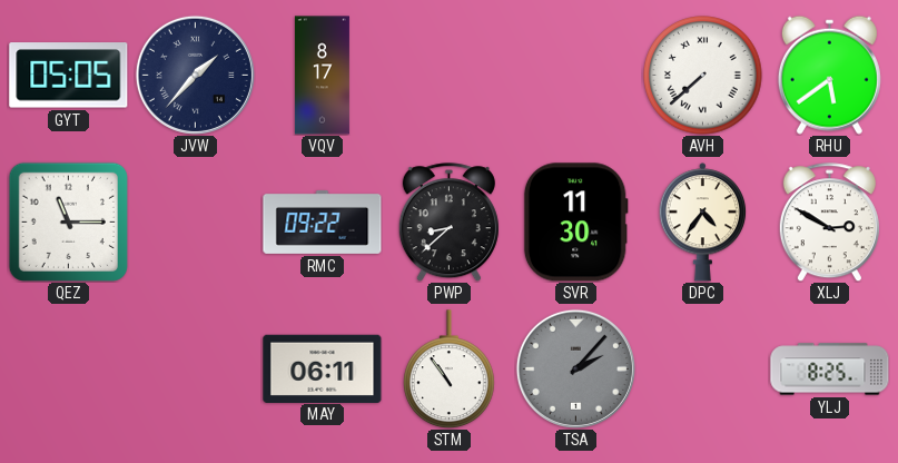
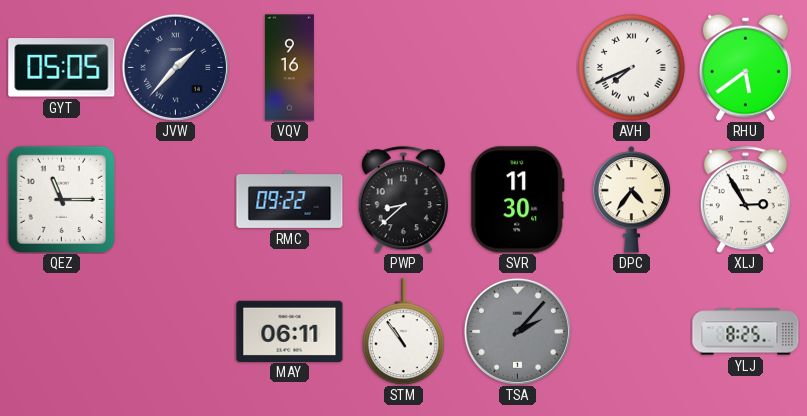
VQV: 8:17 -> 9:16 (289, 68)
AVH: 7:38 -> 7:41 (632, 68)
XLJ: 2:50 -> 2:55 (745, 200)
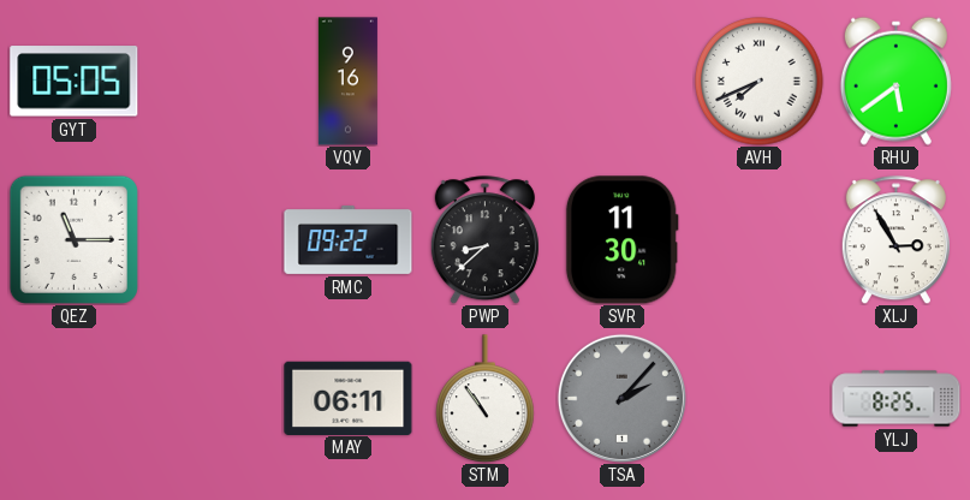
JVW: 1:37 -> none (175, 67)
DPC: 4:36 -> none (632, 200)
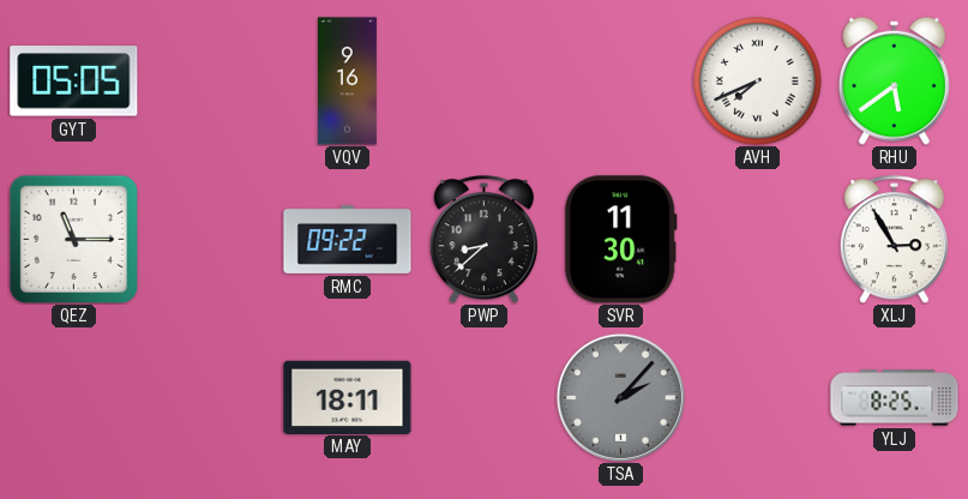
MAY: 06:11 -> 18:11 (348, 397)
STM: 10:54 -> none (486, 399)
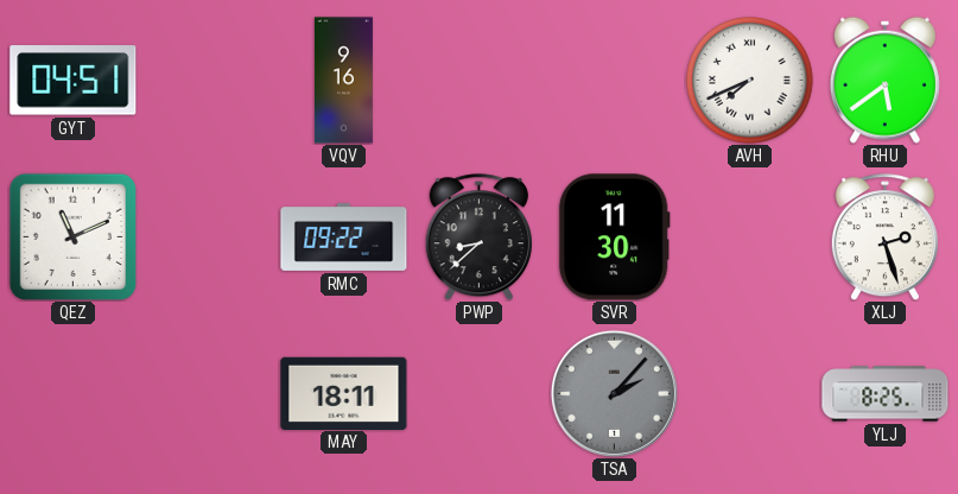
GYT: 05:05 -> 04:51 (74, 81)
QEZ: 11:15 -> 11:11 (72, 236)
XLJ: 2:55 -> 2:27 (884, 237)
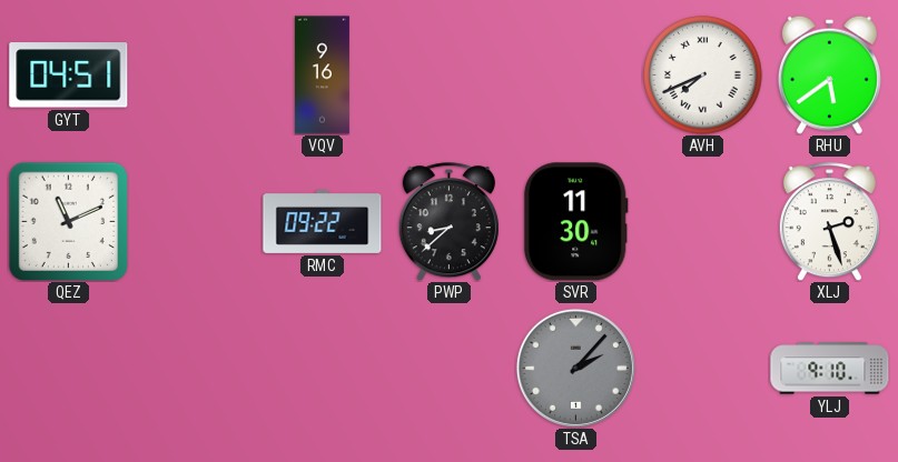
MAY: 18:11 -> none (344, 393)
YLJ: 8:25 -> 9:10 (830, 369)
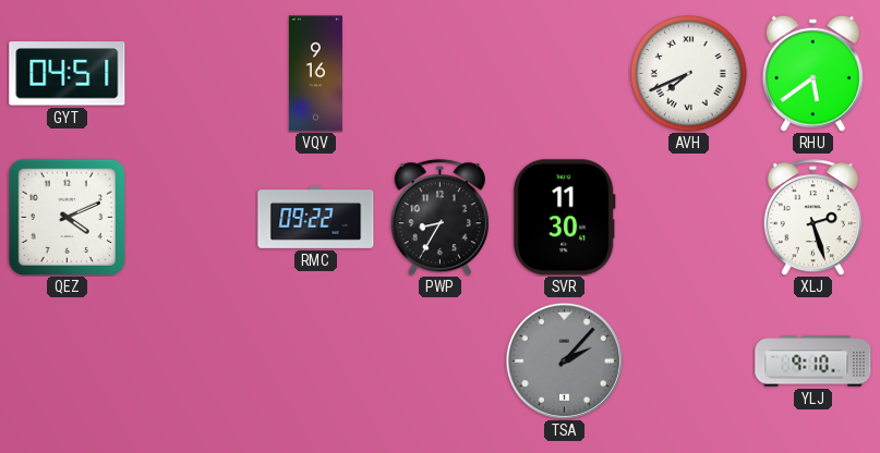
QEZ: 11:11 -> 4:11 (67, 217)
PWP: 8:38 -> 8:35 (439, 218)
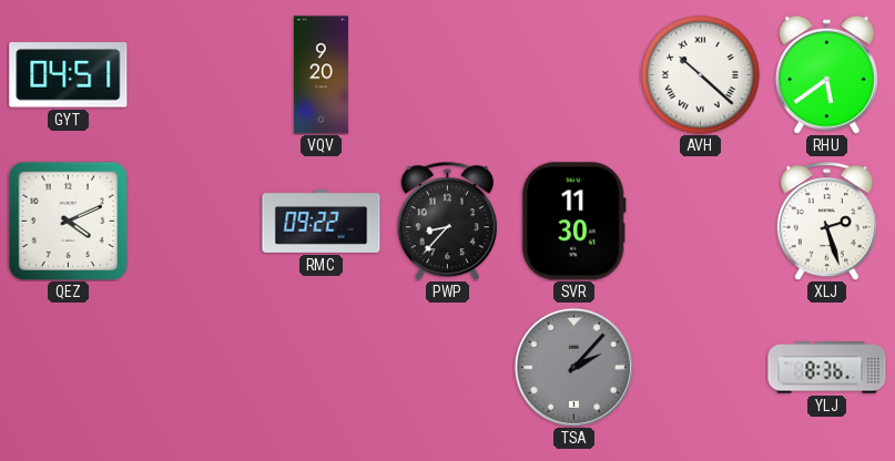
VQV: 9:16 -> 9:20 (321, 75)
AVH: 7:41 -> 10:22 (701, 75)
PWP: 8:35 -> 8:37 (447, 222)
YLJ: 9:10 -> 8:36 (827, 368)
